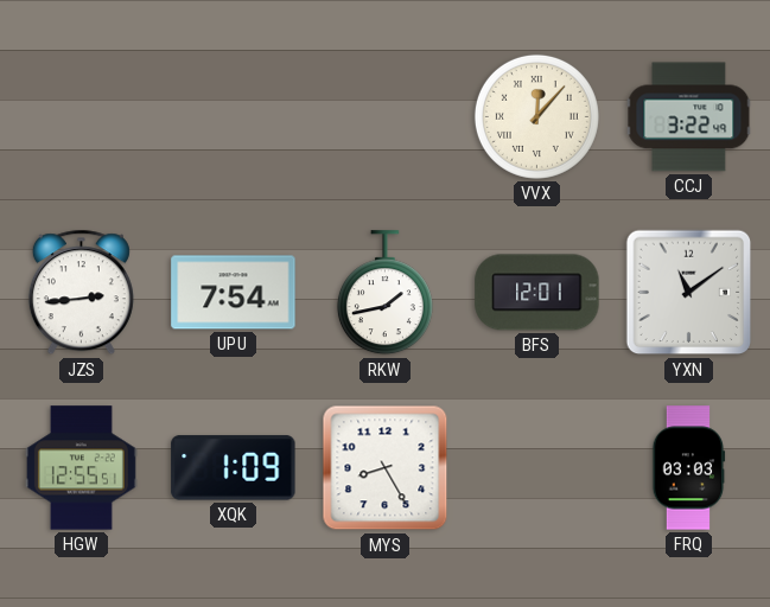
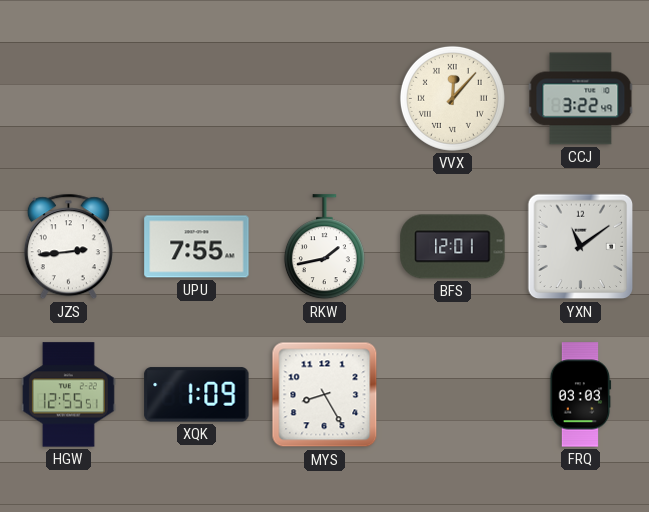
UPU: 7:54 -> 7:55 (197, 247)
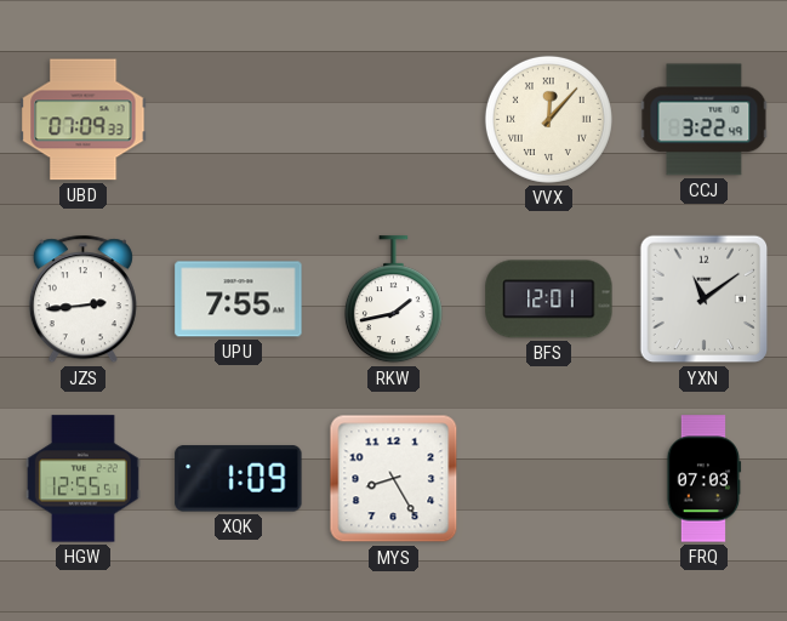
UBD: none -> 07:09 (84, 120)
FRQ: 03:03 -> 07:03 (705, 479)
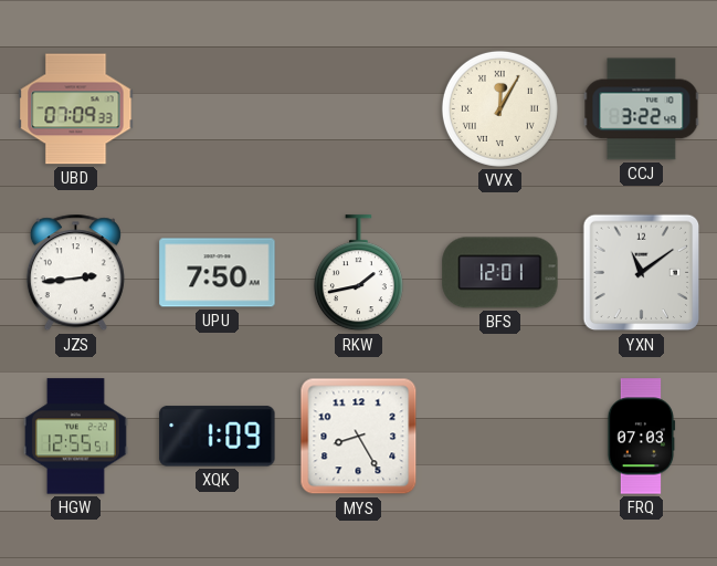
VVX: 12:07 -> 12:05 (499, 108)
UPU: 7:55 -> 7:50 (218, 273)
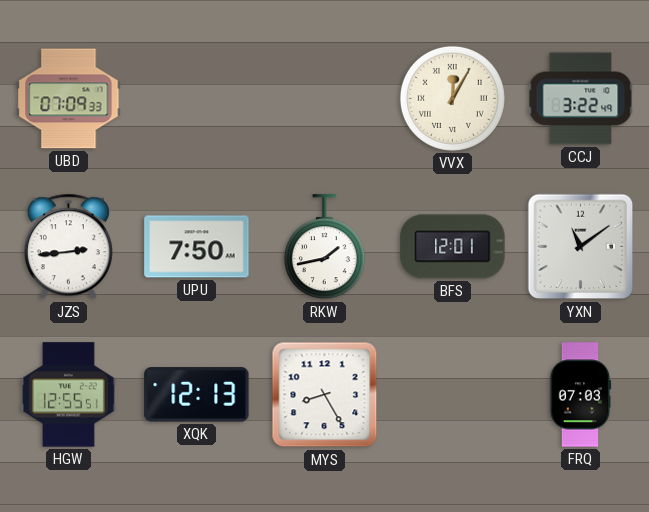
XQK: 1:09 -> 12:13 (197, 395)
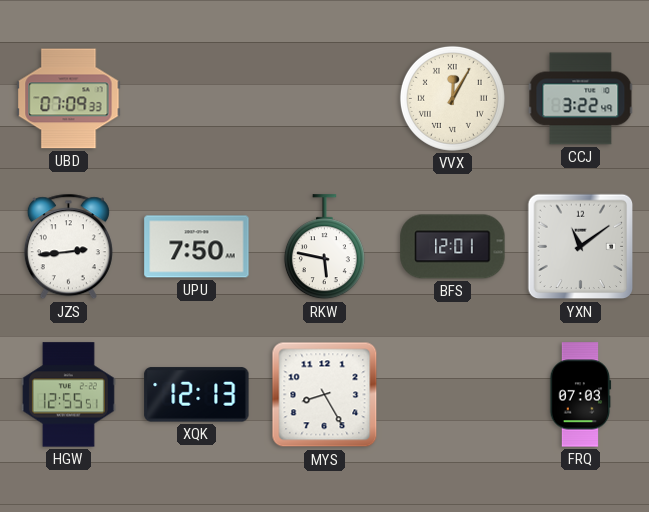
RKW: 1:43 -> 5:47 (324, 247)
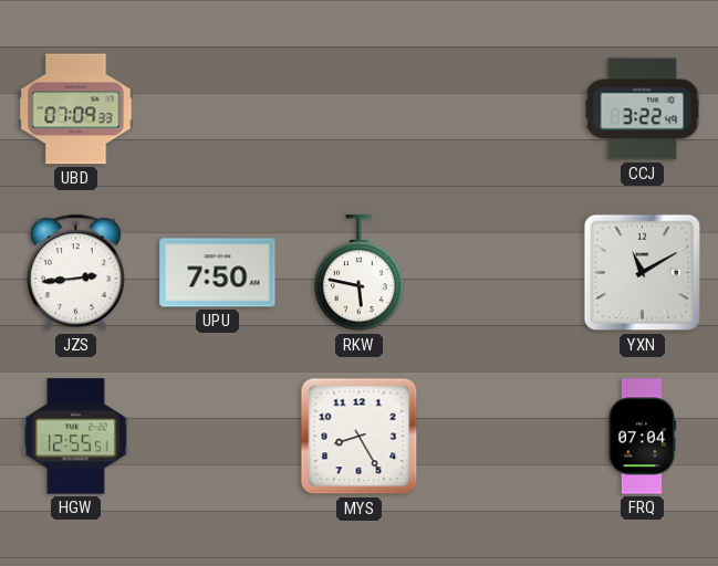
VVX: 12:05 -> none (452, 98)
BFS: 12:01 -> none (453, 247)
YXN: 11:09 -> 11:10 (643, 273)
XQK: 12:13 -> none (197, 395)
FRQ: 07:03 -> 07:04 (643, 437)
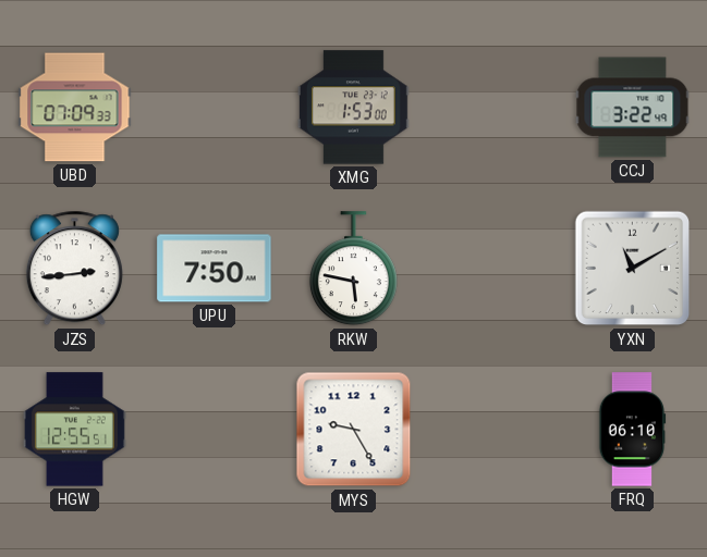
XMG: none -> 1:53 (353, 108)
MYS: 8:25 -> 9:25 (354, 430)
FRQ: 07:04 -> 06:10 (633, 430)
